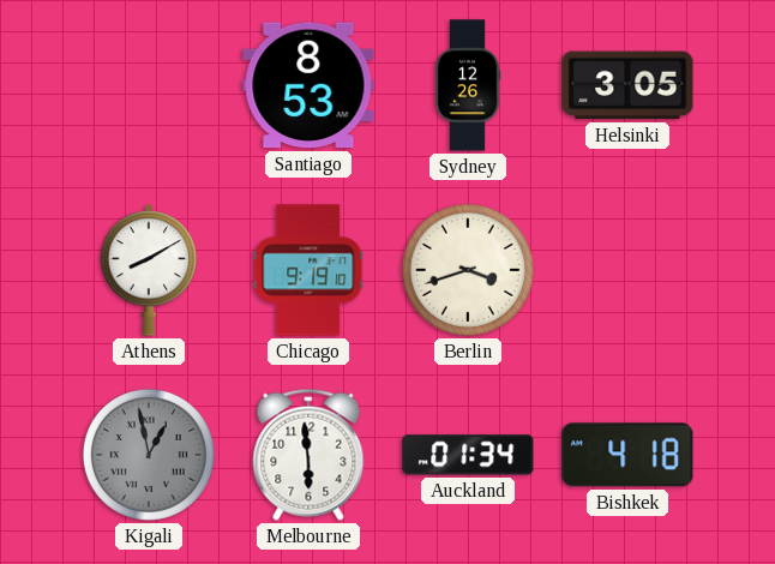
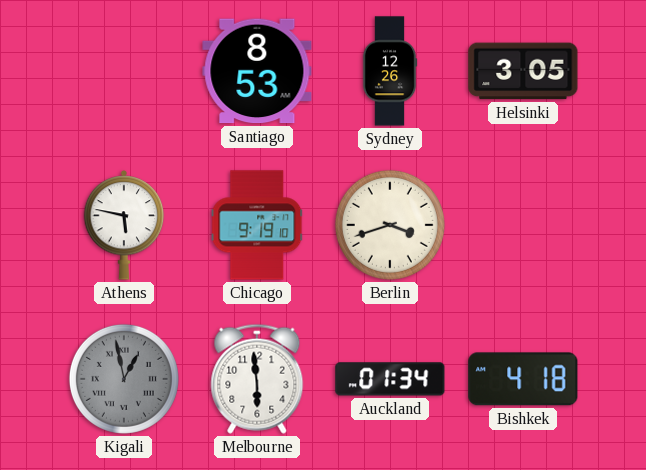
Athens: 8:10 -> 5:47 (124, 226)
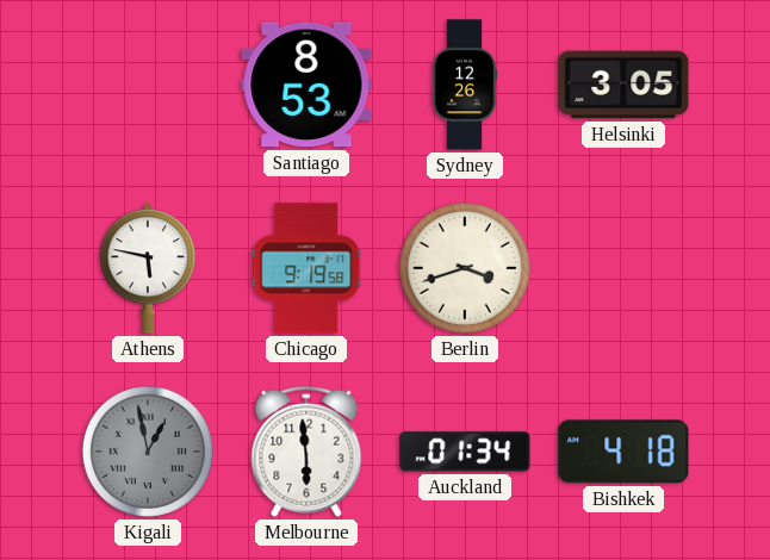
Chicago: 9:19:10 -> 9:19:58 (306, 268)
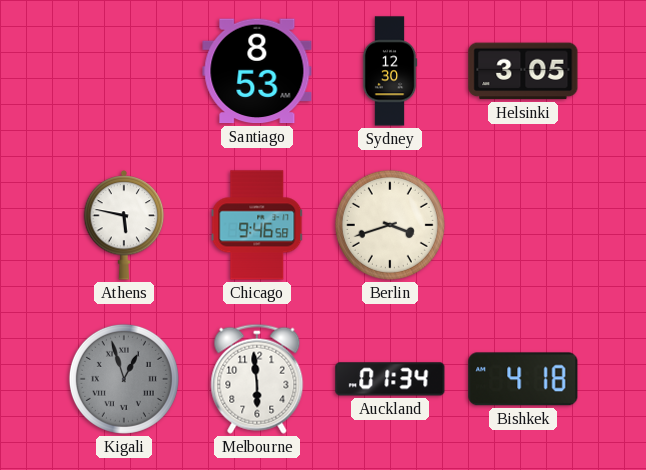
Sydney: 12:26 -> 12:30 (390, 71)
Chicago: 9:19 -> 9:46 (257, 225)
Kigali: 12:58 -> 12:57 (124, 379)
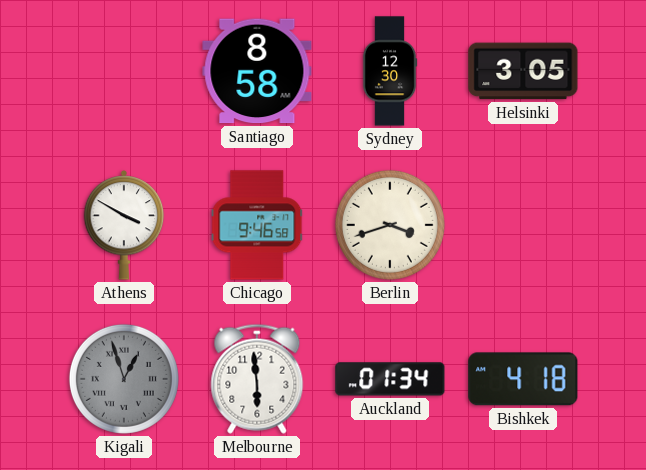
Santiago: 8:53 -> 8:58 (257, 71)
Athens: 5:47 -> 3:50 (124, 226)
